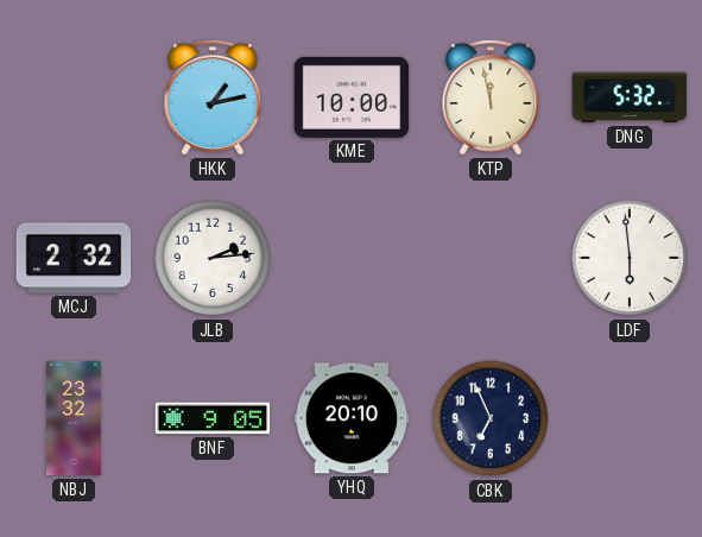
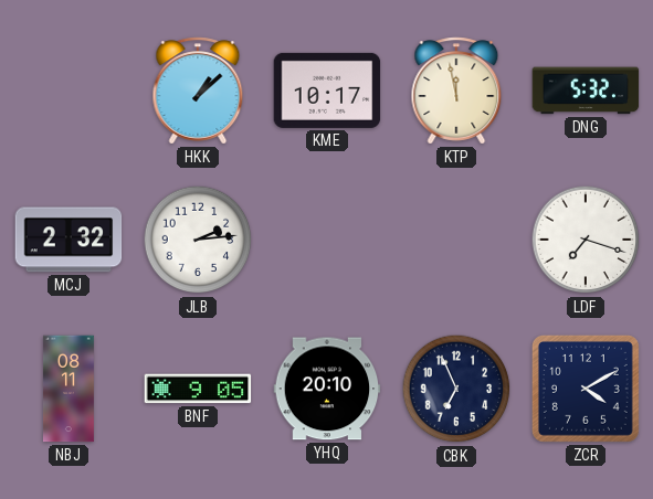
HKK: 1:13 -> 1:08 (198, 91)
KME: 10:00 -> 10:17 (327, 91)
LDF: 5:59 -> 7:18 (586, 240)
NBJ: 23:32 -> 08:11 (69, 389)
ZCR: none -> 4:10 (586, 389)
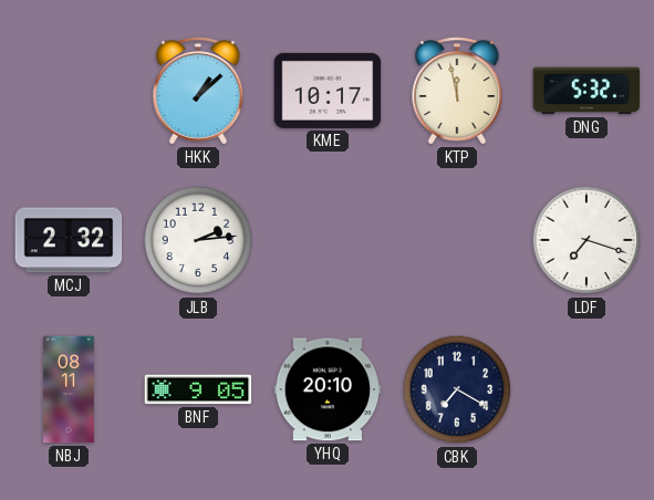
CBK: 6:56 -> 7:20 (457, 389)
ZCR: 4:10 -> none (586, 389)
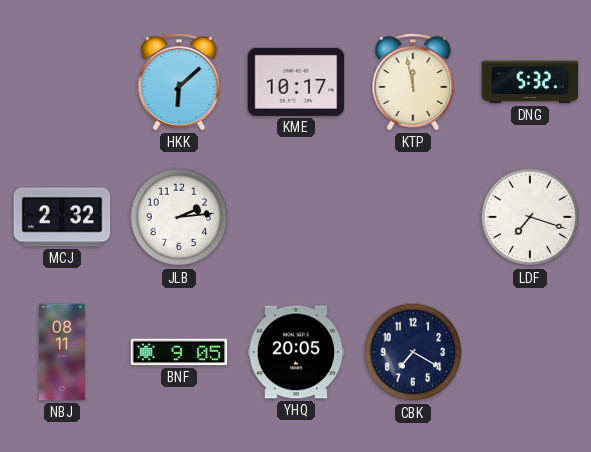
HKK: 1:08 -> 6:08 (179, 82)
YHQ: 20:10 -> 20:05 (296, 352)
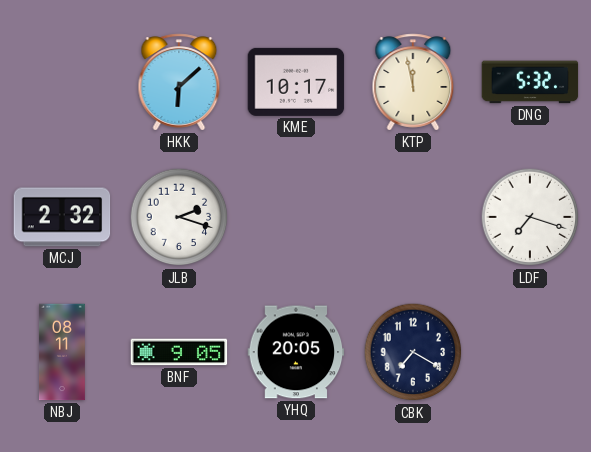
JLB: 2:14 -> 2:18 (179, 217)
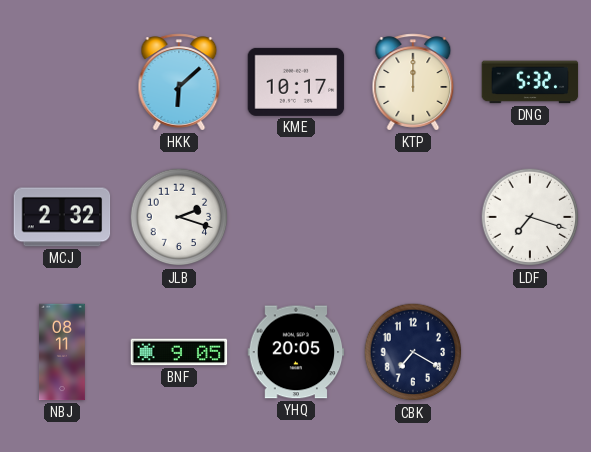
KTP: 11:58 -> 12:00 (413, 82)
